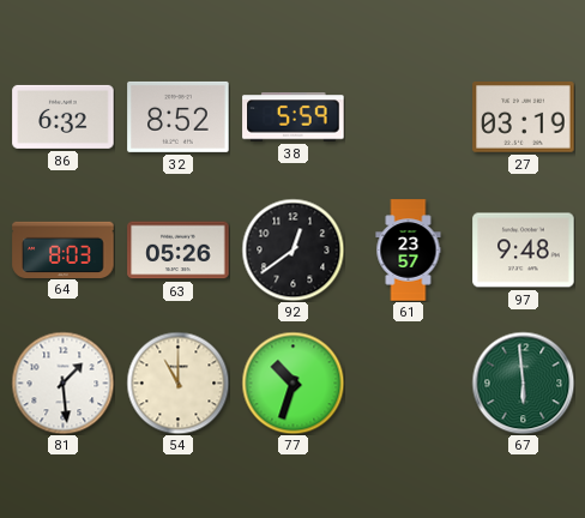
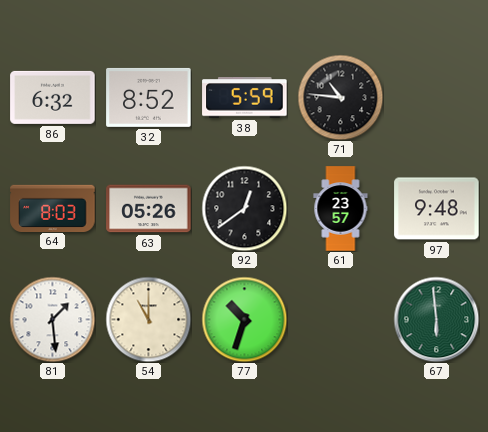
71: none -> 10:46 (340, 97)
27: 03:19 -> none (524, 118)
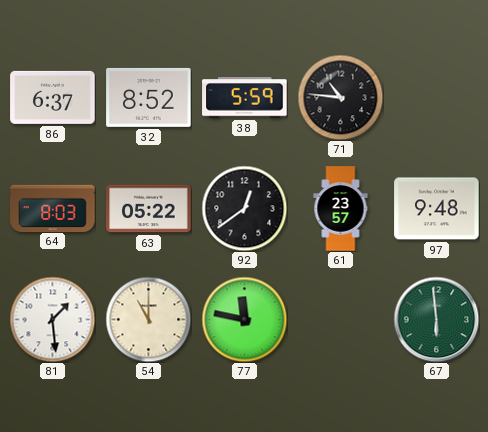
86: 6:32 -> 6:37 (53, 97)
63: 05:26 -> 05:22 (149, 209)
77: 10:33 -> 11:47 (244, 319)
